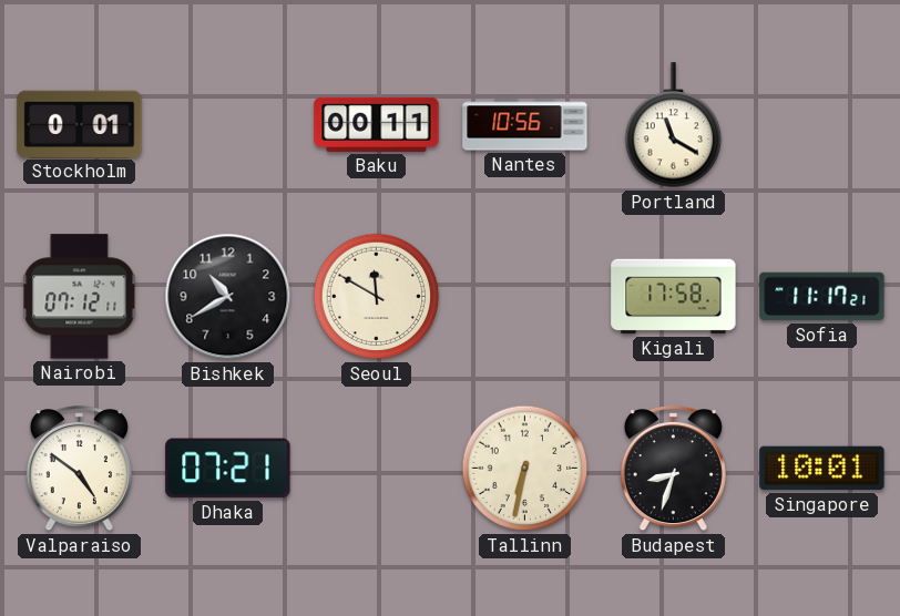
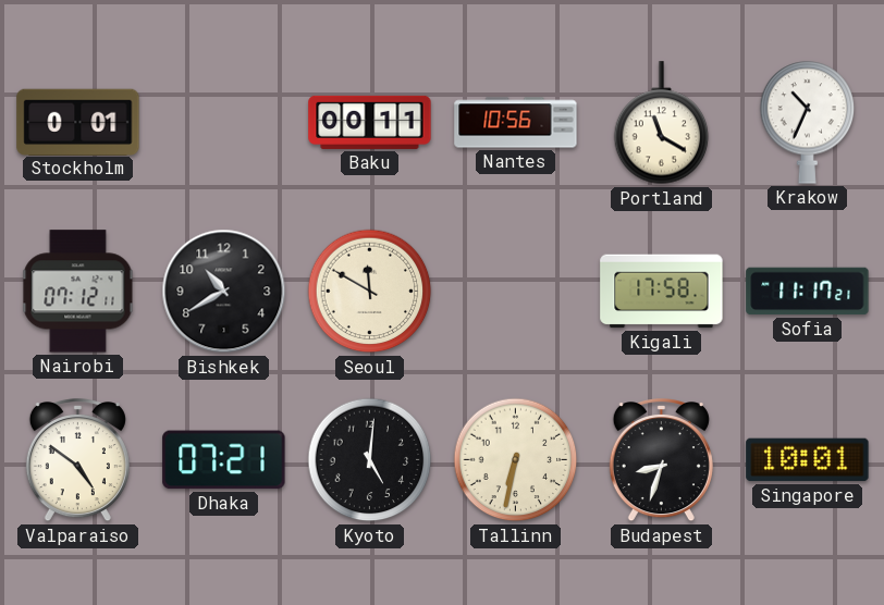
Krakow: none -> 10:34 (808, 122)
Kyoto: none -> 5:01 (370, 460)
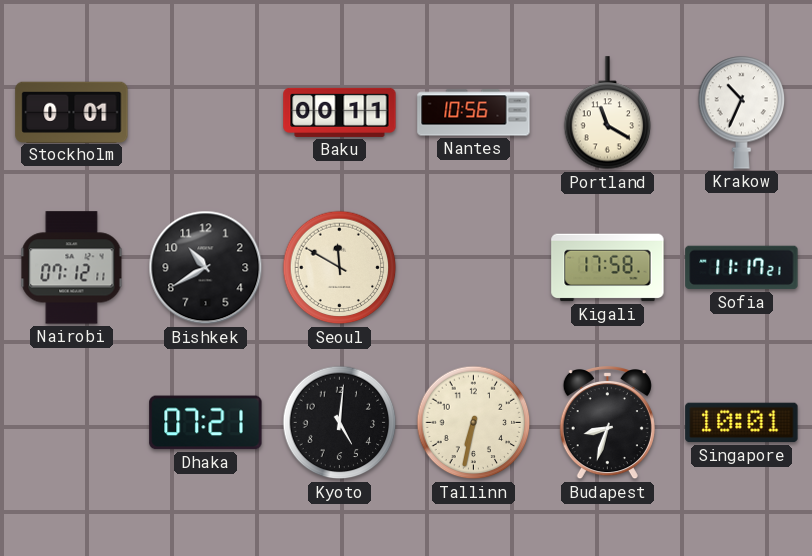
Valparaiso: 4:51 -> none (77, 460)
